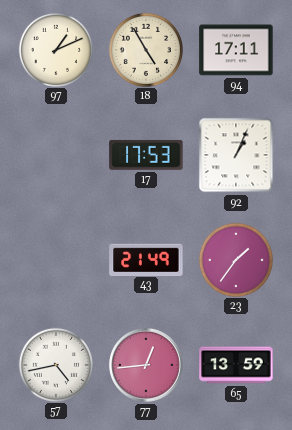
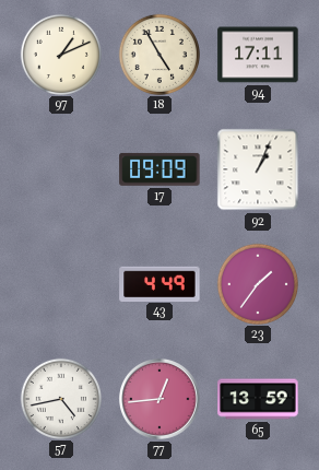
17: 17:53 -> 09:09 (159, 169)
43: 21:49 -> 4:49 (159, 283)
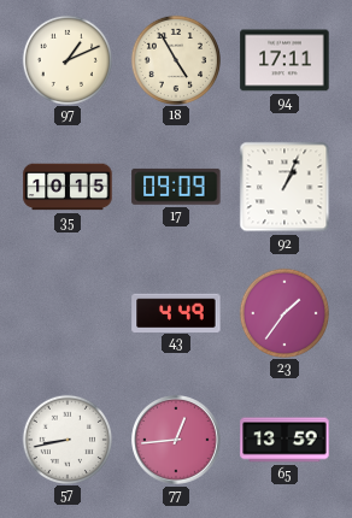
35: none -> 10:15 (68, 187)
57: 4:43 -> 8:43 (66, 438)
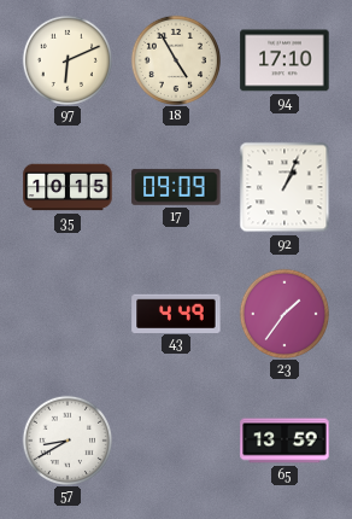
97: 1:11 -> 6:11 (66, 59)
94: 17:11 -> 17:10 (284, 60)
57: 8:43 -> 8:40 (66, 439)
77: 12:44 -> none (176, 440)
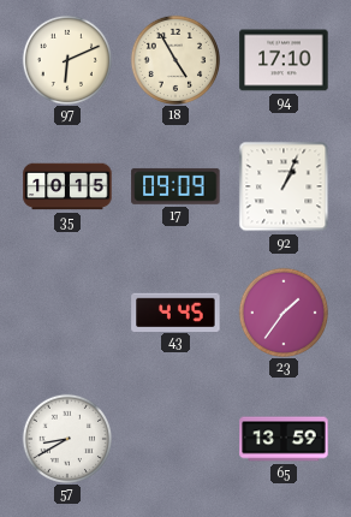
43: 4:49 -> 4:45 (175, 311)
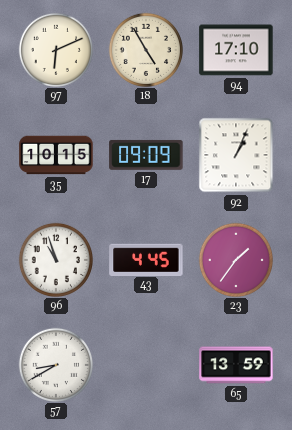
96: none -> 10:57 (55, 259)
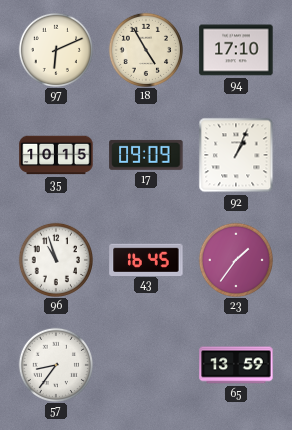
43: 4:45 -> 16:45 (146, 259)
57: 8:40 -> 8:36 (55, 364)
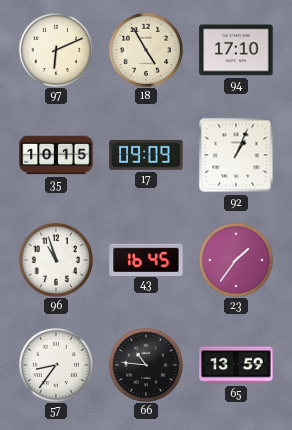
66: none -> 10:46 (145, 364)
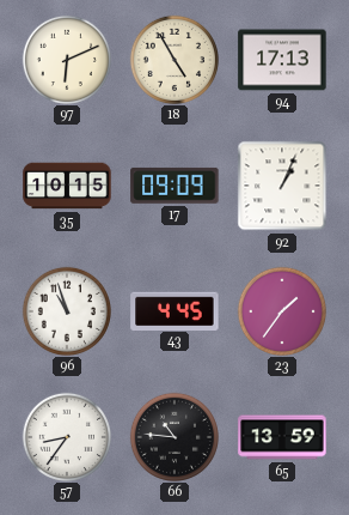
94: 17:10 -> 17:13 (282, 60)
43: 16:45 -> 4:45 (174, 310)
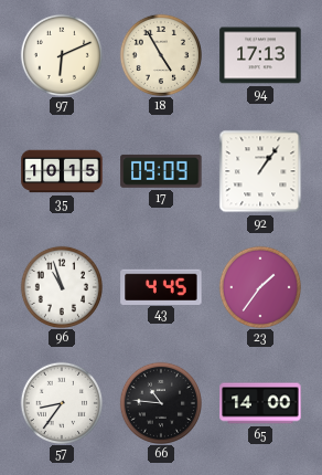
92: 1:04 -> 1:06 (260, 171)
65: 13:59 -> 14:00 (260, 403)
